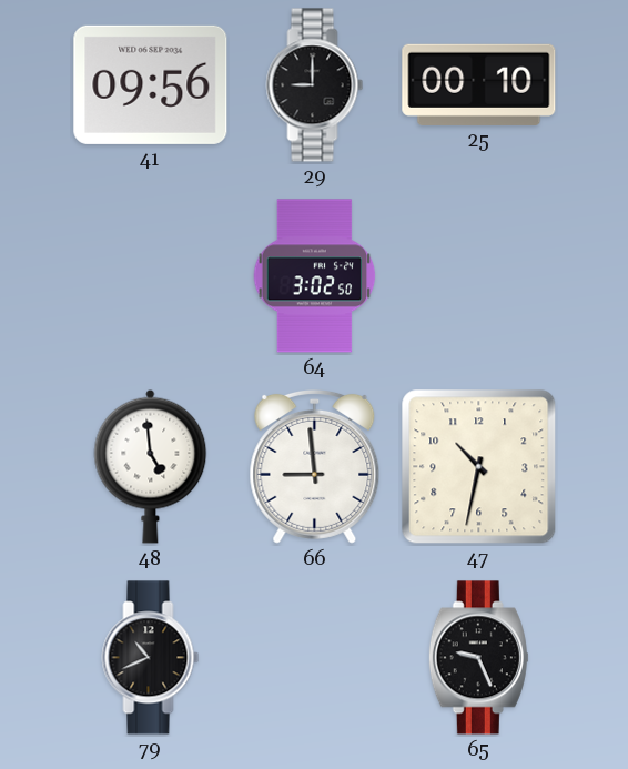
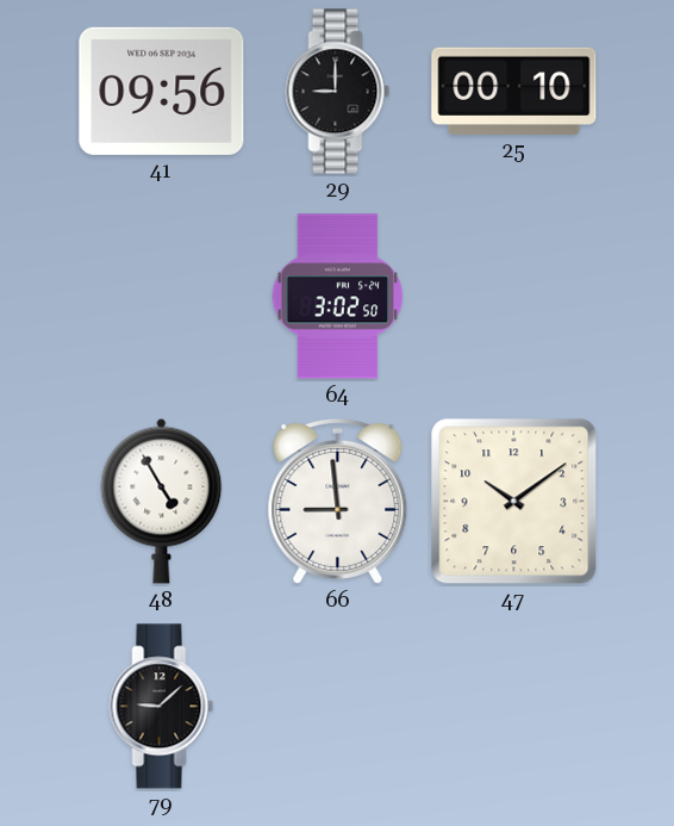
48: 4:59 -> 4:55 (162, 501)
47: 10:32 -> 10:09 (514, 502)
79: 10:41 -> 9:08 (162, 707)
65: 9:26 -> none (478, 658)
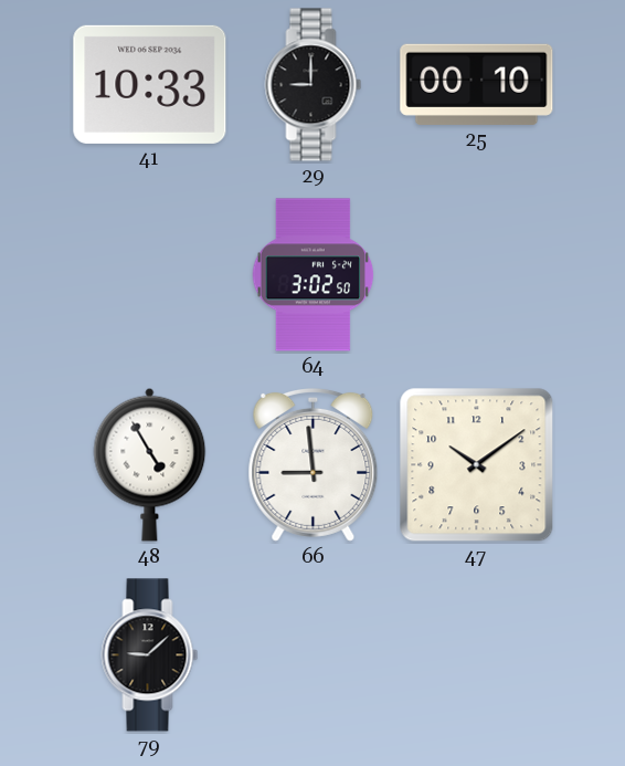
41: 09:56 -> 10:33 (150, 84)
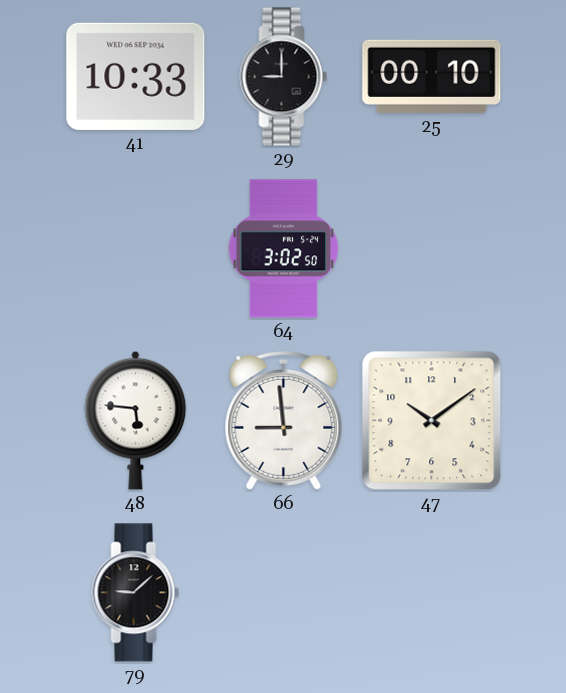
48: 4:55 -> 5:46 (136, 420)
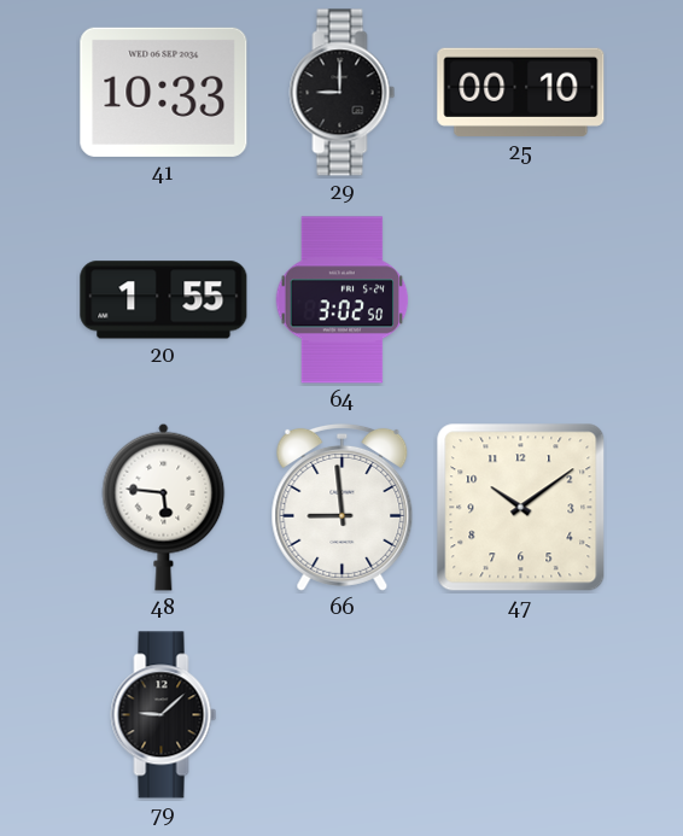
20: none -> 1:55 (164, 300)
